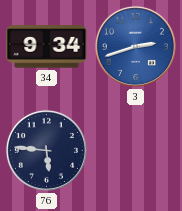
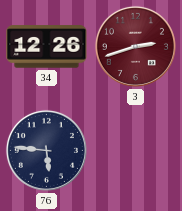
34: 9:34 -> 12:26 (47, 47)
3 dial: blue -> burgundy (135, 46)
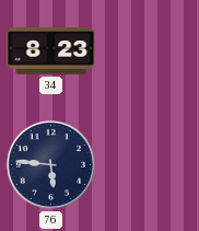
34: 12:26 -> 8:23 (51, 51)
3: 2:42 -> none (135, 46)
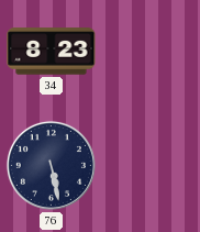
76: 5:46 -> 5:28 (51, 165)
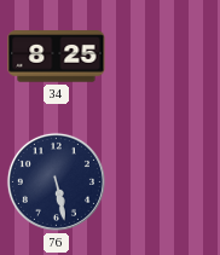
34: 8:23 -> 8:25 (57, 57)
